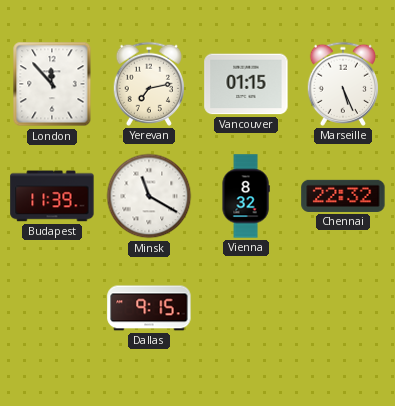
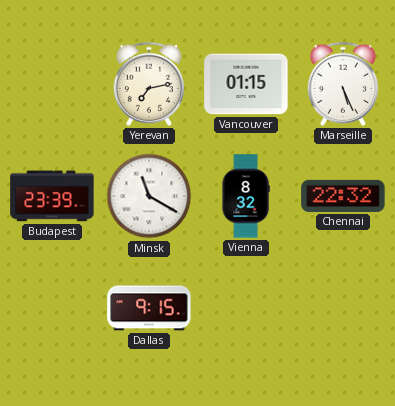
London: 11:53 -> none (52, 84)
Budapest: 11:39 -> 23:39 (52, 196)
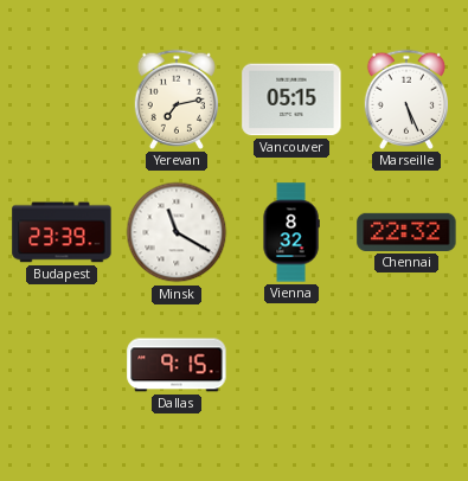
Vancouver: 01:15 -> 05:15 (291, 100)
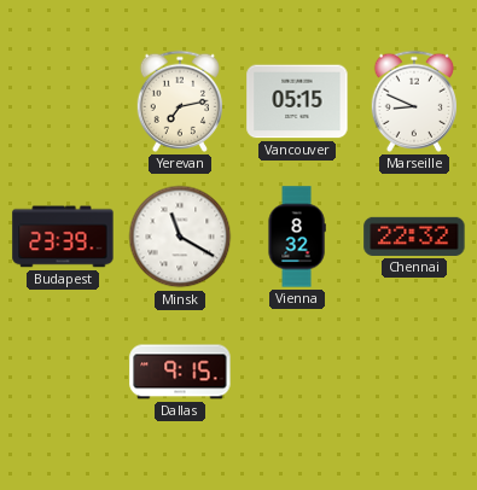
Marseille: 5:26 -> 8:49 (413, 101)
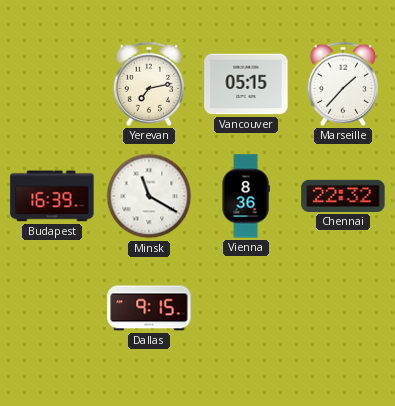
Marseille: 8:49 -> 1:37 (342, 84)
Budapest: 23:39 -> 16:39 (52, 196)
Vienna: 8:32 -> 8:36 (246, 196)
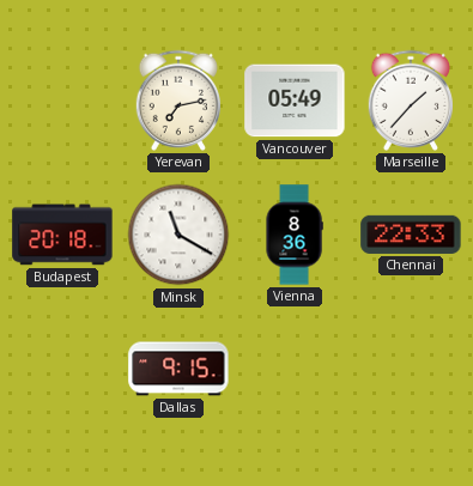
Vancouver: 05:15 -> 05:49 (295, 101)
Budapest: 16:39 -> 20:18 (62, 235)
Chennai: 22:32 -> 22:33 (411, 235)
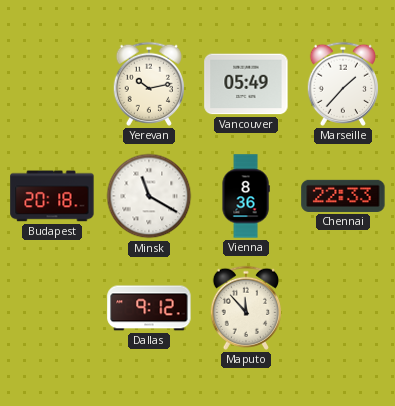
Yerevan: 7:13 -> 10:13 (148, 84)
Dallas: 9:15 -> 9:12 (149, 308)
Maputo: none -> 11:53 (245, 308)
